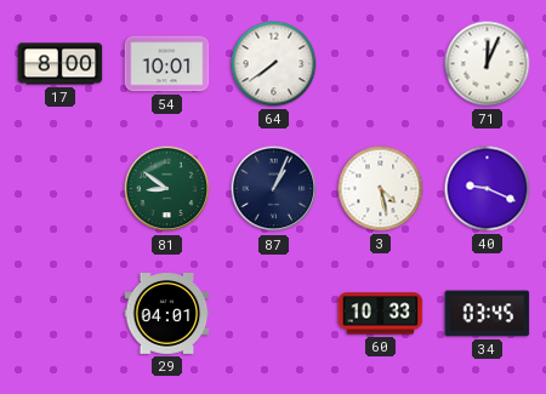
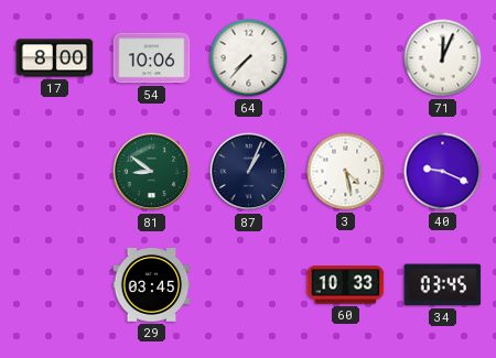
54: 10:01 -> 10:06 (152, 58)
64: 7:39 -> 7:37 (249, 58)
29: 04:01 -> 03:45 (152, 285)
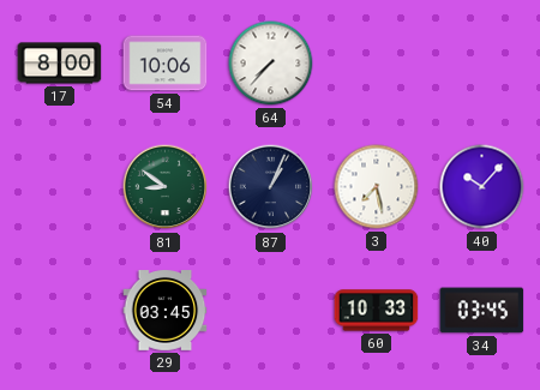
71: 12:04 -> none (443, 58)
3: 4:28 -> 7:28 (377, 187)
40: 9:19 -> 10:07 (482, 187)
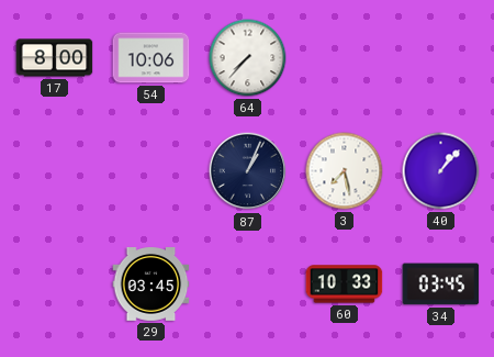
81: 8:51 -> none (166, 187)
40: 10:07 -> 1:07 (441, 171)
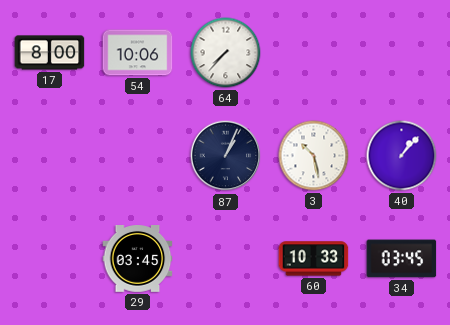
3: 7:28 -> 10:28 (314, 156)
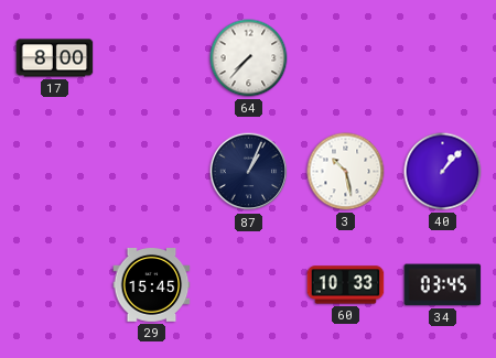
54: 10:06 -> none (138, 53)
29: 03:45 -> 15:45 (152, 285)
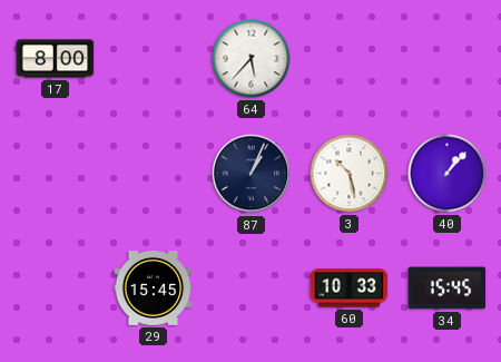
64: 7:37 -> 5:37 (252, 59)
34: 03:45 -> 15:45 (448, 288)
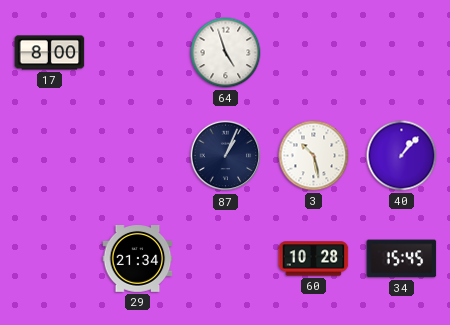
64: 5:37 -> 4:57 (226, 53)
29: 15:45 -> 21:34 (138, 259)
60: 10:33 -> 10:28 (314, 259)
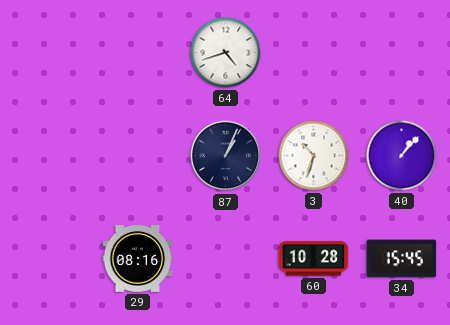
17: 8:00 -> none (50, 53)
64: 4:57 -> 4:42 (226, 53)
3: 10:28 -> 10:33 (314, 156)
29: 21:34 -> 08:16 (138, 259)
